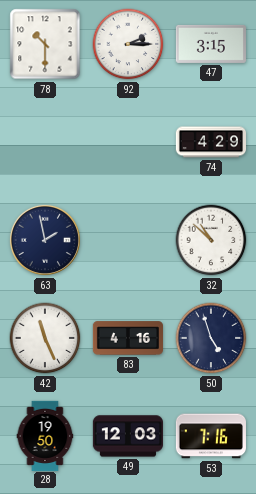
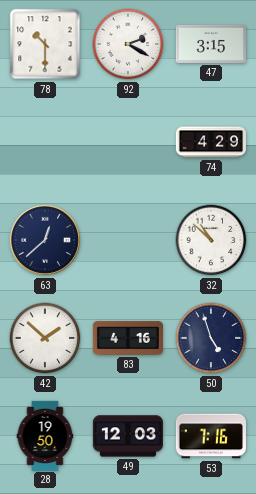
92: 2:15 -> 2:20 (128, 44)
63: 1:58 -> 12:38 (45, 240)
42: 11:26 -> 1:52 (45, 338)
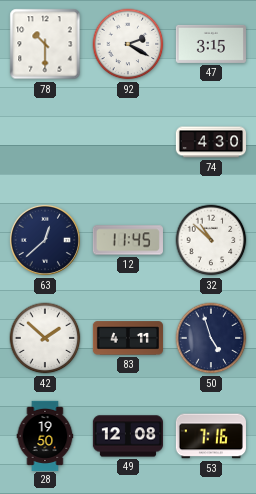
74: 4:29 -> 4:30 (210, 142)
12: none -> 11:45 (128, 240)
83: 4:16 -> 4:11 (128, 338)
49: 12:03 -> 12:08 (128, 436)
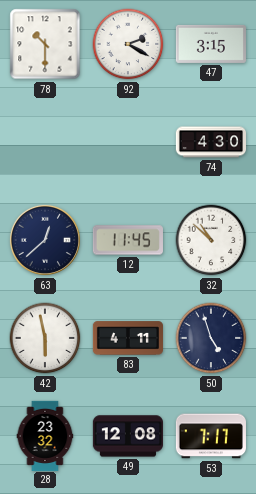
42: 1:52 -> 5:58 (45, 338)
28: 19:50 -> 23:32 (45, 435)
53: 7:16 -> 7:17 (211, 436)
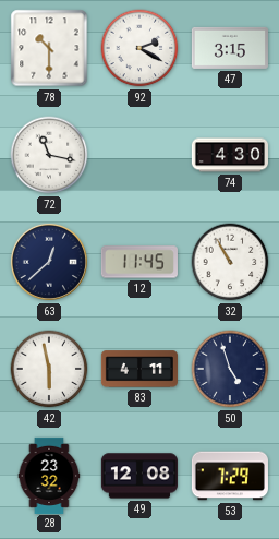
72: none -> 11:17 (49, 155)
32: 10:52 -> 10:55 (230, 262)
53: 7:17 -> 7:29 (230, 476)
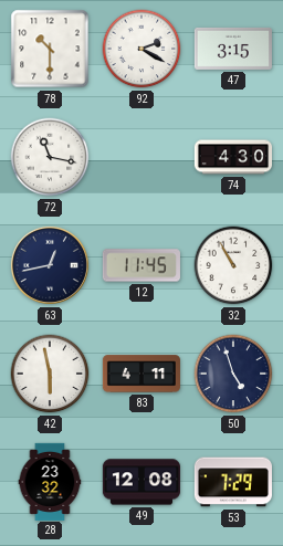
63: 12:38 -> 12:43 (50, 265)
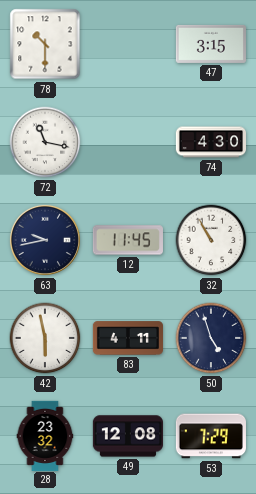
92: 2:20 -> none (141, 49)
63: 12:43 -> 9:43 (45, 240)
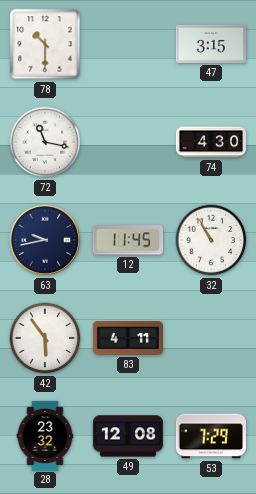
42: 5:58 -> 5:54 (45, 338)
50: 4:57 -> none (211, 338)
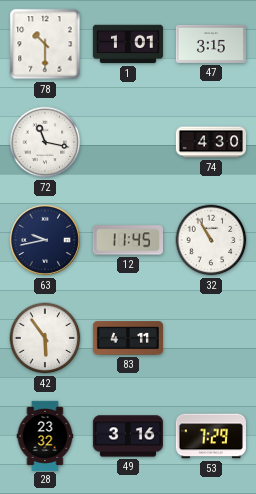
1: none -> 1:01 (128, 44)
49: 12:08 -> 3:16 (128, 436)
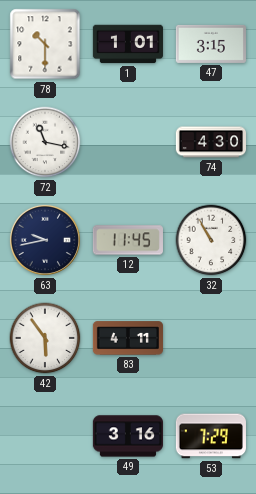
28: 23:32 -> none (45, 435)
